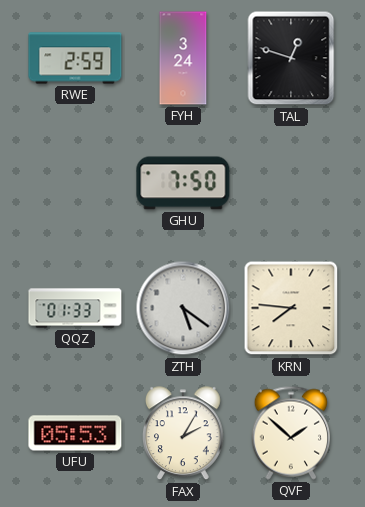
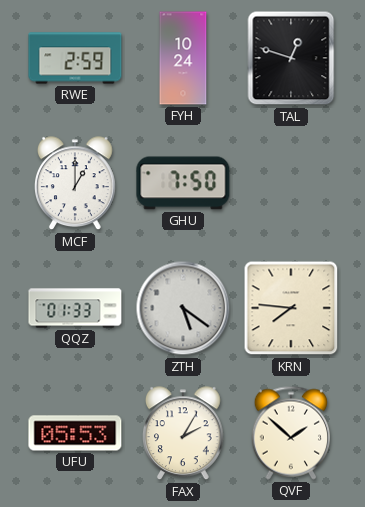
FYH: 3:24 -> 10:24 (183, 58)
MCF: none -> 1:00 (76, 184)
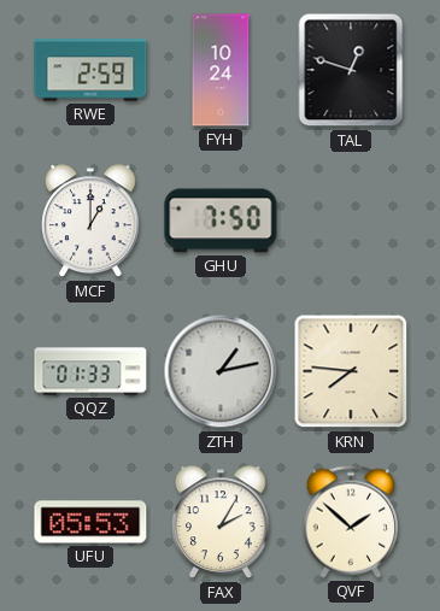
ZTH: 5:21 -> 1:13 (221, 371)
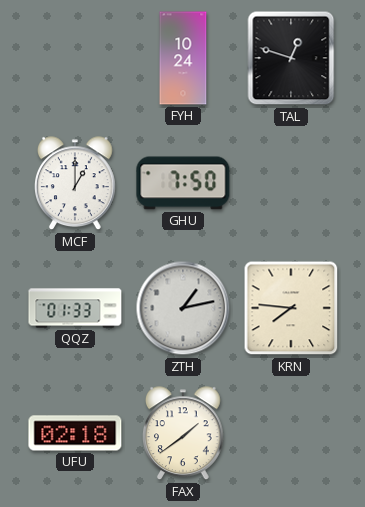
RWE: 2:59 -> none (90, 70)
UFU: 05:53 -> 02:18 (75, 433)
FAX: 2:05 -> 1:39 (184, 434)
QVF: 1:52 -> none (350, 522)
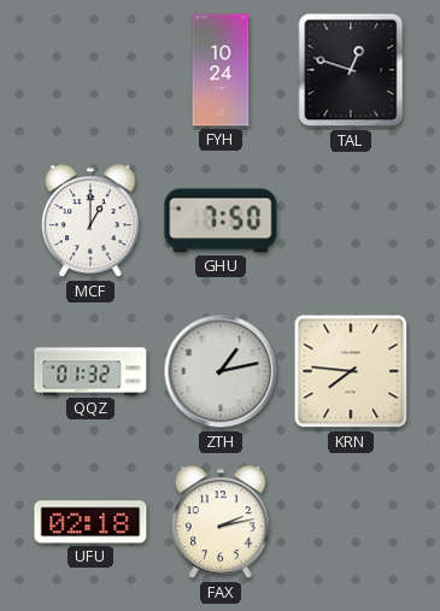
QQZ: 01:33 -> 01:32 (90, 371)
FAX: 1:39 -> 2:13 (222, 523)
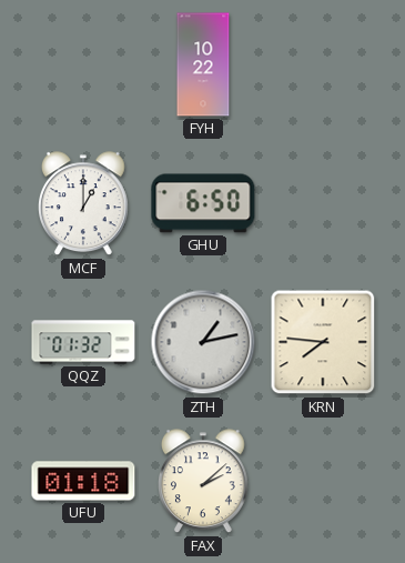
FYH: 10:24 -> 10:22 (203, 64)
TAL: 12:48 -> none (351, 70)
GHU: 7:50 -> 6:50 (203, 203)
UFU: 02:18 -> 01:18 (83, 481)
FAX: 2:13 -> 2:08 (204, 482)
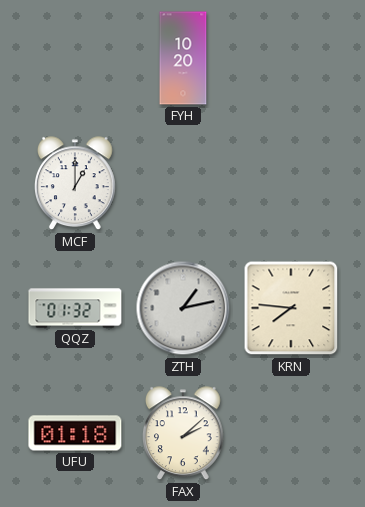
FYH: 10:22 -> 10:20 (183, 58)
GHU: 6:50 -> none (203, 203)
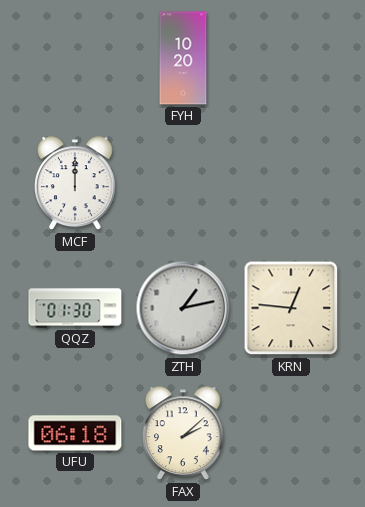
MCF: 1:00 -> 12:00 (76, 184)
QQZ: 01:32 -> 01:30 (75, 308)
KRN: 7:46 -> 12:46 (291, 308)
UFU: 01:18 -> 06:18 (75, 433)
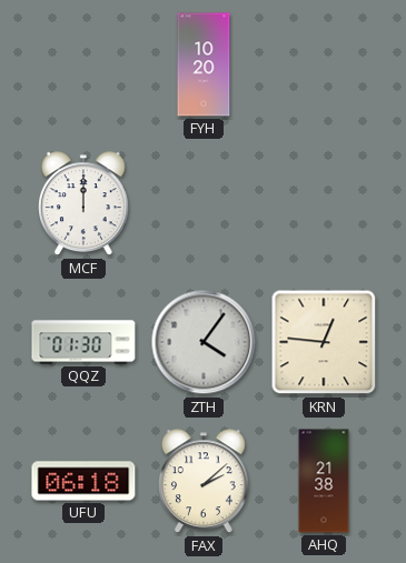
ZTH: 1:13 -> 4:06 (204, 342)
AHQ: none -> 21:38 (324, 481)
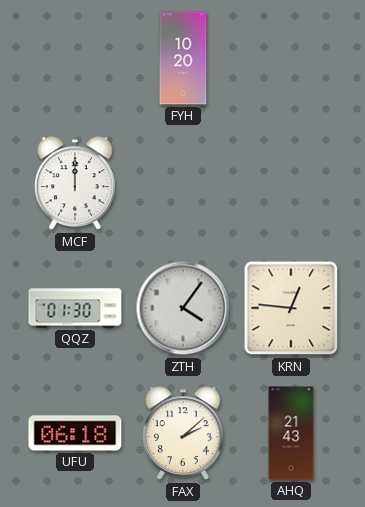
AHQ: 21:38 -> 21:43 (291, 433)
